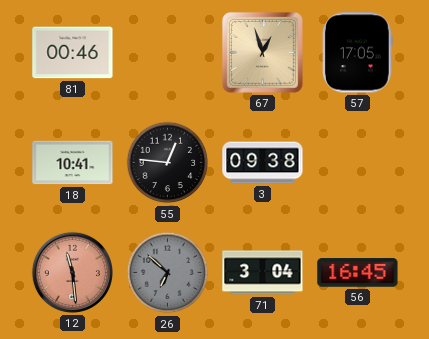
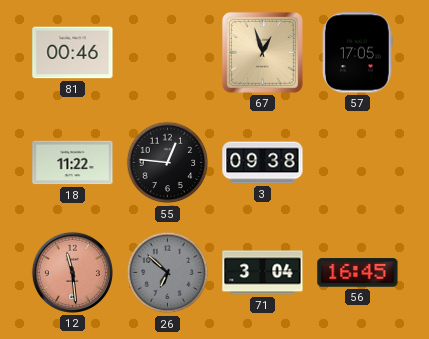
18: 10:41 -> 11:22 (73, 163)
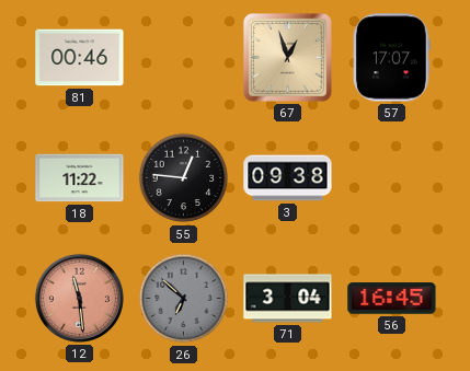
57: 17:05 -> 17:07 (391, 58)
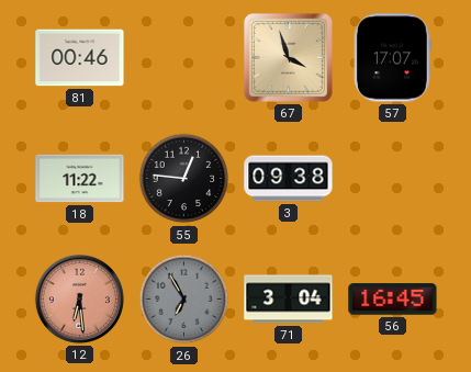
67: 12:57 -> 3:57 (289, 57)
12: 11:29 -> 6:29 (79, 298)
26: 6:52 -> 6:55 (184, 300)
